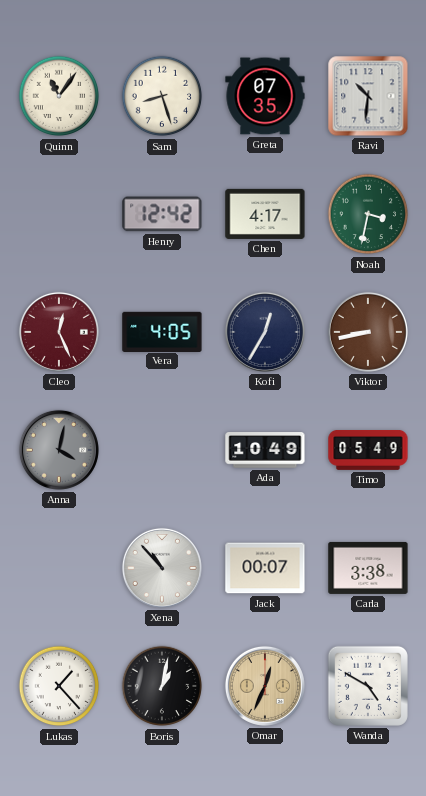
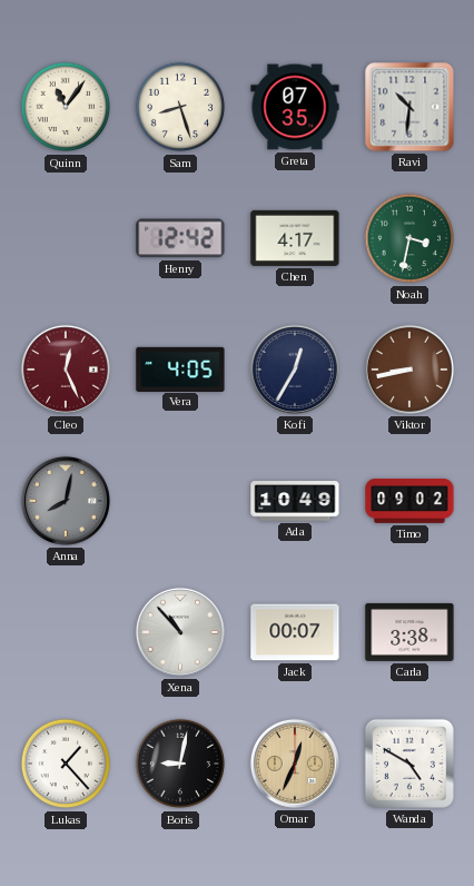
Anna: 4:02 -> 8:02 (66, 501)
Timo: 05:49 -> 09:02 (409, 502)
Boris: 1:02 -> 9:02 (180, 764)
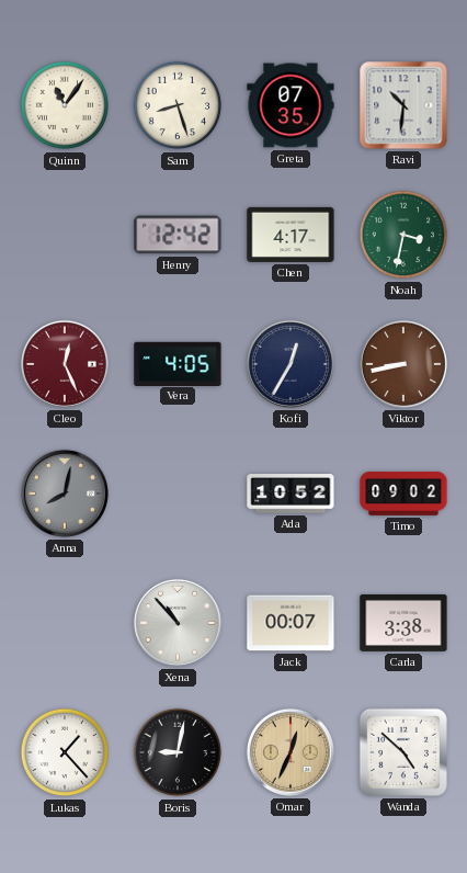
Ada: 10:49 -> 10:52 (291, 494)
Wanda: 4:50 -> 4:52 (403, 752)
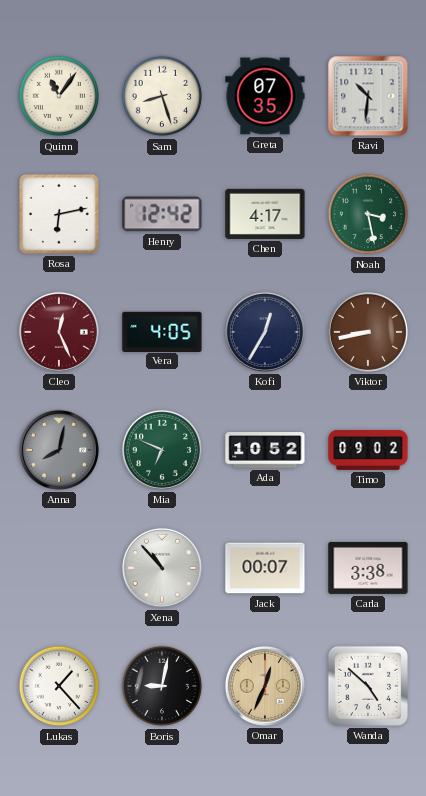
Rosa: none -> 6:13 (60, 215)
Noah: 3:32 -> 3:28 (368, 214)
Mia: none -> 6:49 (162, 450)
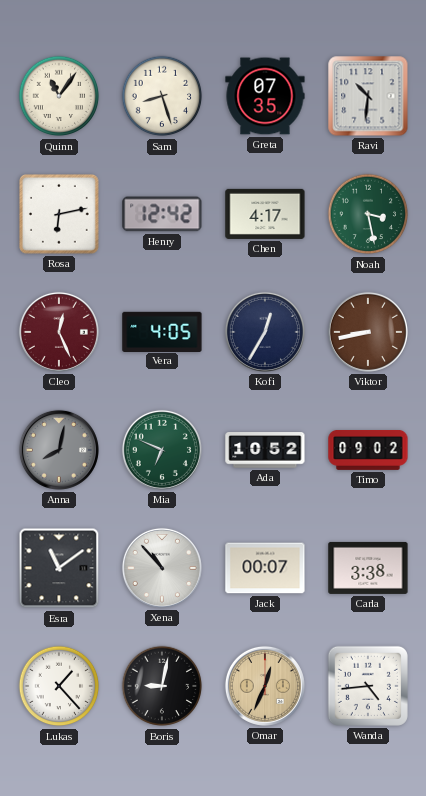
Esra: none -> 11:09 (59, 568)
Wanda: 4:52 -> 4:44 (368, 686)
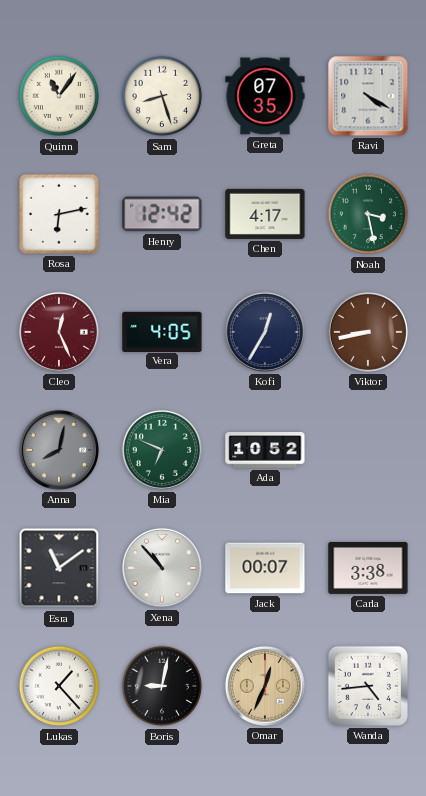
Ravi: 10:31 -> 4:20 (368, 96)
Timo: 09:02 -> none (368, 451)
